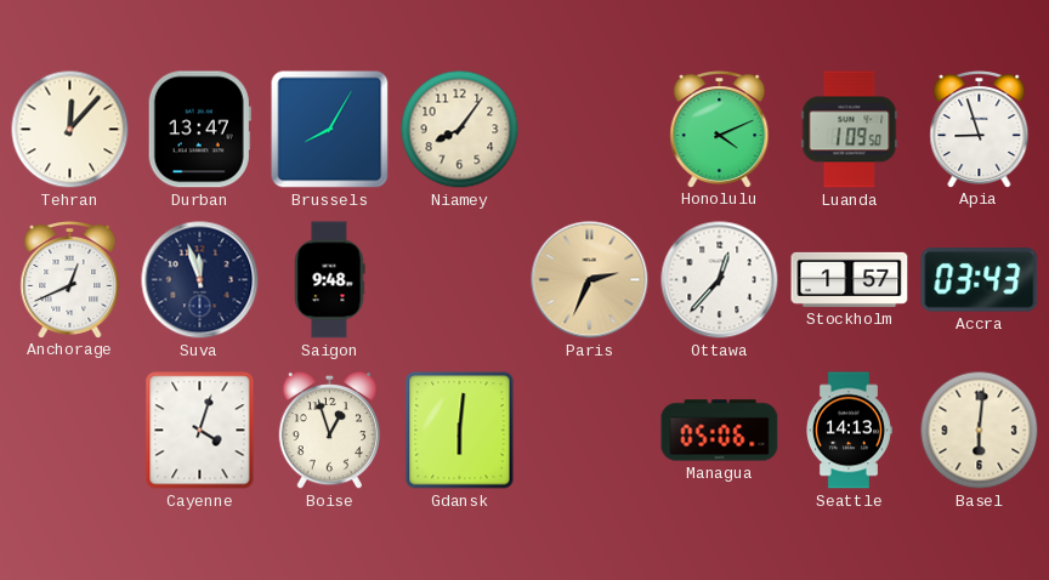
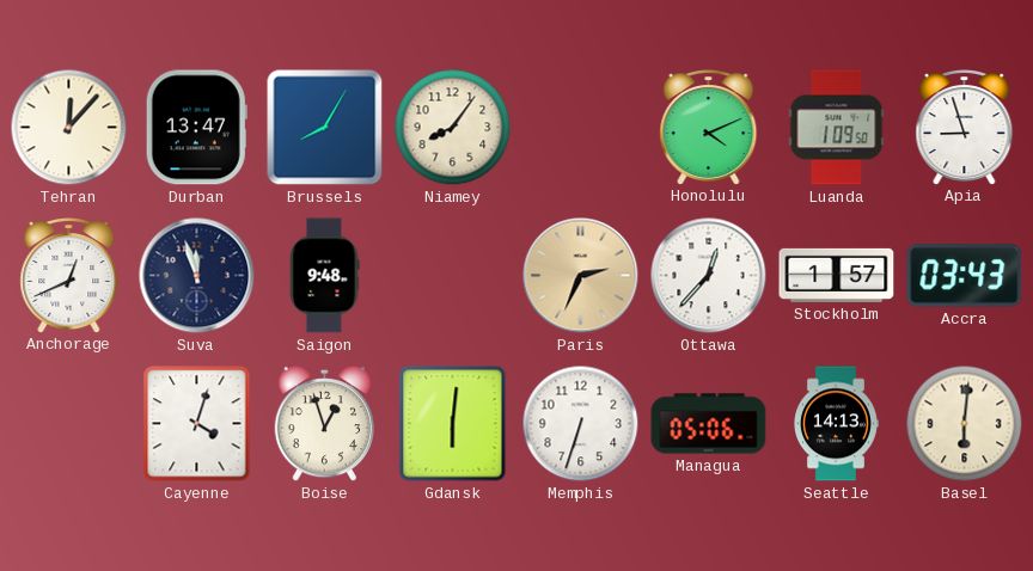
Memphis: none -> 6:33 (581, 424)
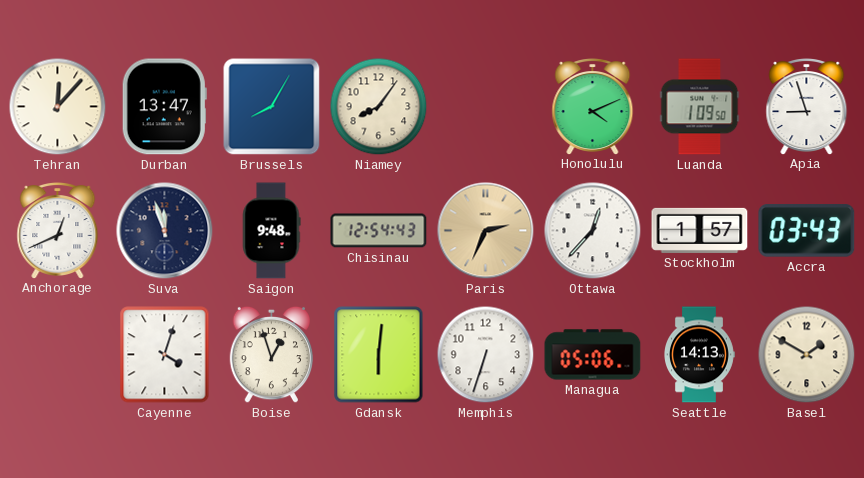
Chisinau: none -> 12:54 (379, 231)
Basel: 6:01 -> 1:50 (807, 355)
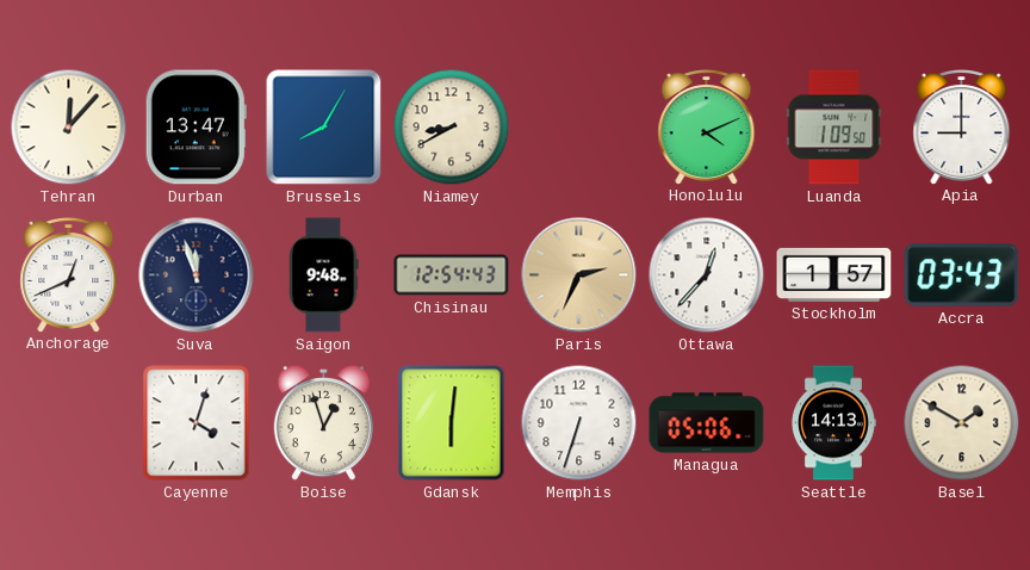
Niamey: 8:06 -> 8:40 (452, 128)
Apia: 8:57 -> 9:00 (962, 128)
